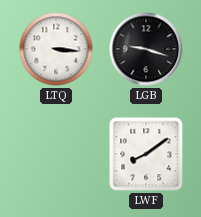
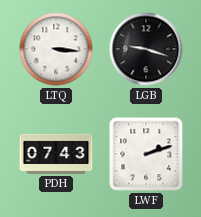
PDH: none -> 07:43 (56, 154)
LWF: 8:09 -> 2:12 (146, 154)
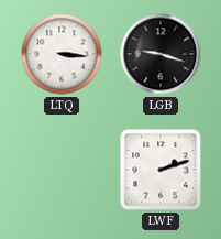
PDH: 07:43 -> none (56, 154)
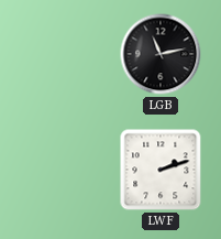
LTQ: 3:16 -> none (62, 54)
LGB: 9:18 -> 11:13 (161, 54)
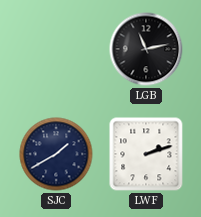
SJC: none -> 1:40 (56, 154)
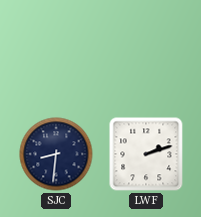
LGB: 11:13 -> none (146, 49)
SJC: 1:40 -> 8:31 (56, 154)
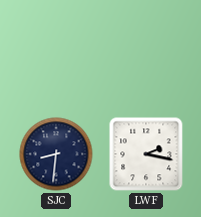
LWF: 2:12 -> 2:17 (146, 154)
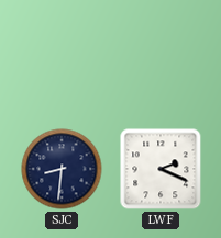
LWF: 2:17 -> 2:19 (161, 169)
